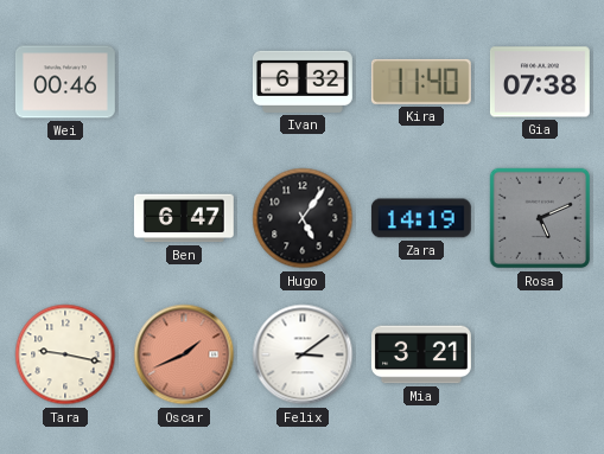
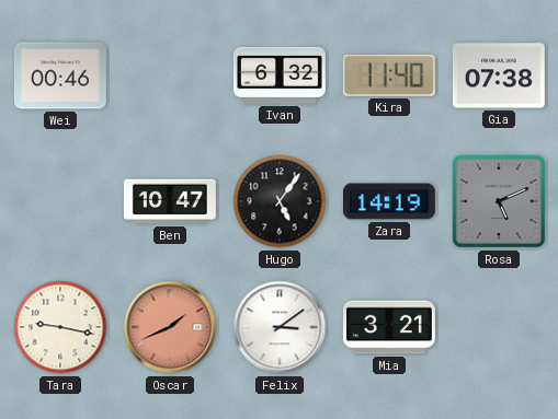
Ben: 6:47 -> 10:47 (170, 201)
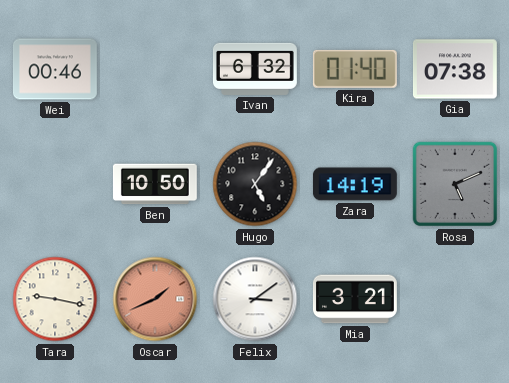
Kira: 11:40 -> 01:40 (355, 69)
Ben: 10:47 -> 10:50 (155, 184)
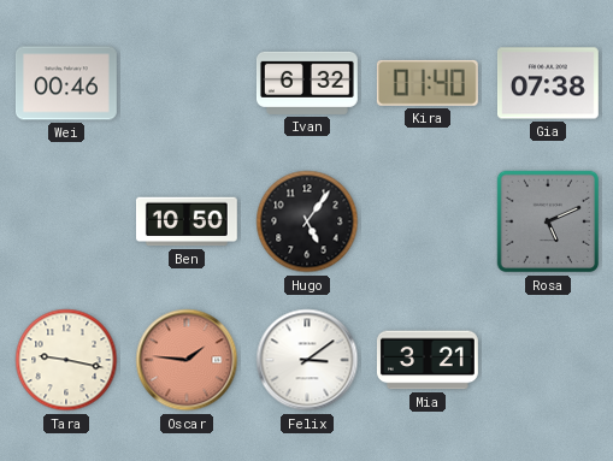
Zara: 14:19 -> none (355, 184)
Oscar: 1:41 -> 1:46 (187, 360)
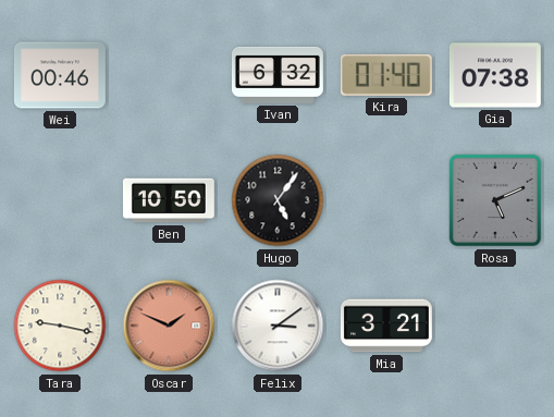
Oscar: 1:46 -> 1:49 (169, 326)
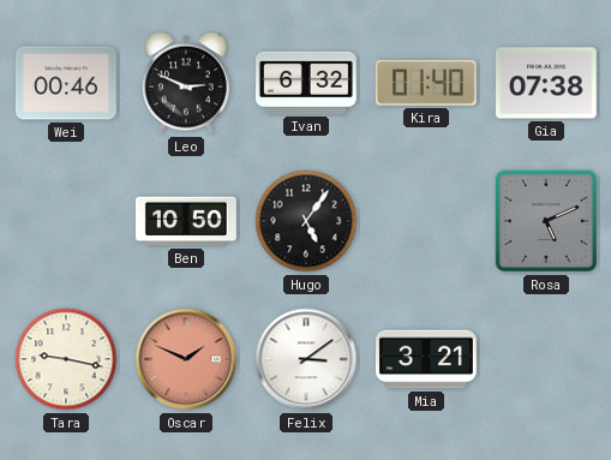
Leo: none -> 2:49 (186, 83)
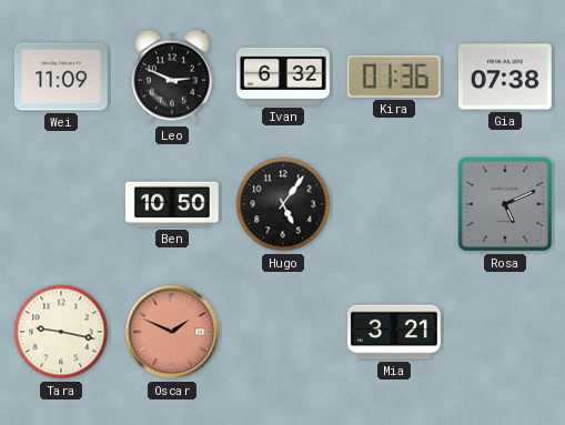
Wei: 00:46 -> 11:09 (61, 77)
Kira: 01:40 -> 01:36 (394, 77)
Felix: 3:09 -> none (306, 359)
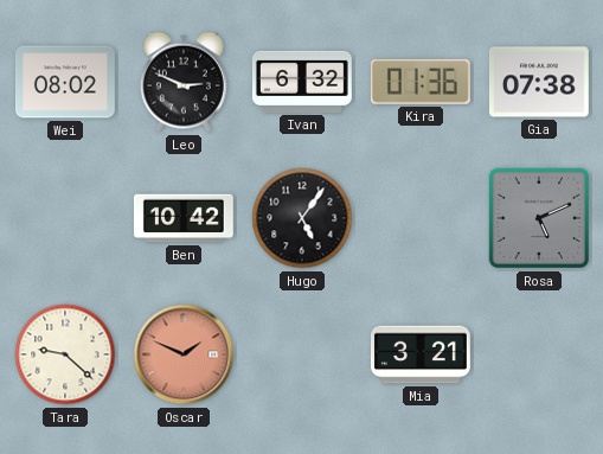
Wei: 11:09 -> 08:02 (65, 82)
Ben: 10:50 -> 10:42 (184, 218)
Tara: 9:17 -> 9:22 (65, 354)
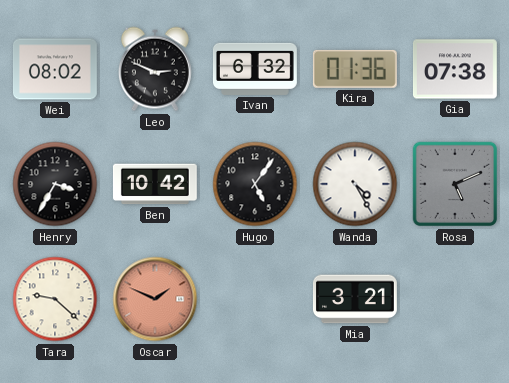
Henry: none -> 3:35 (55, 184)
Wanda: none -> 4:25 (355, 184)
